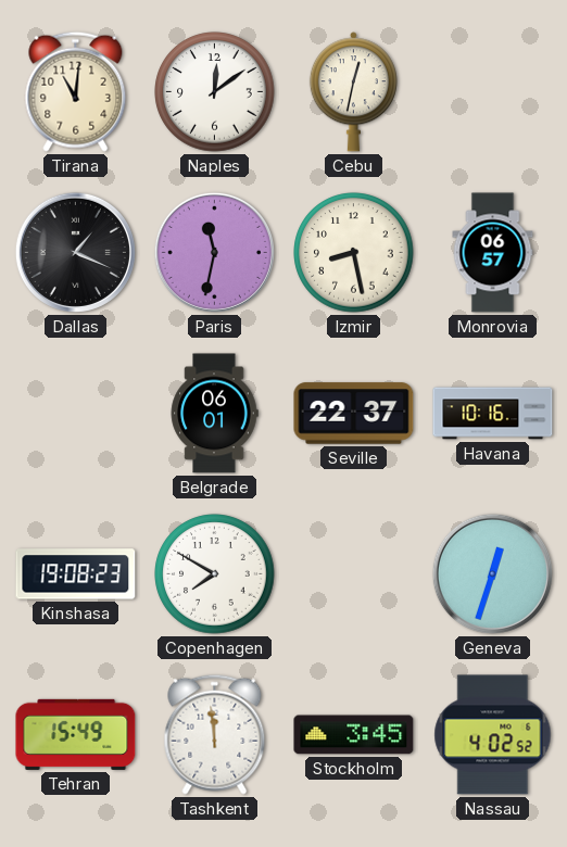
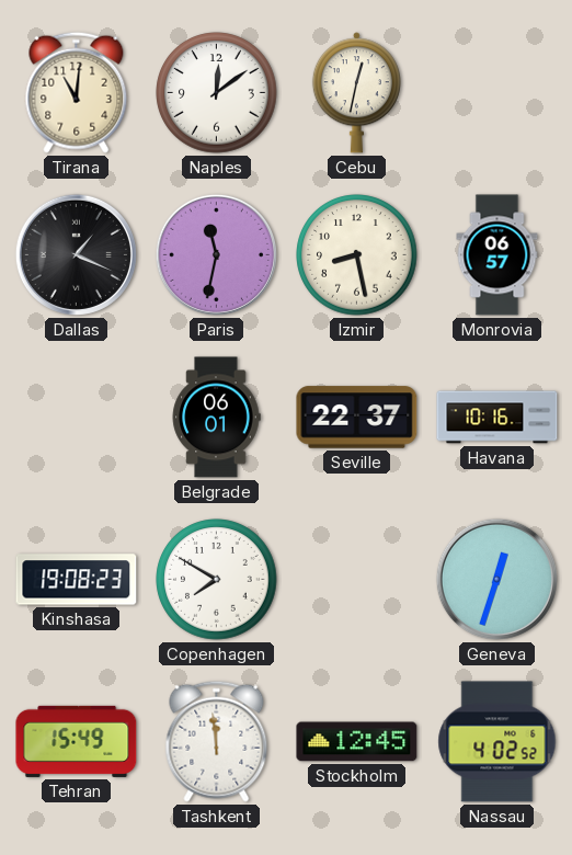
Stockholm: 3:45 -> 12:45 (357, 742)
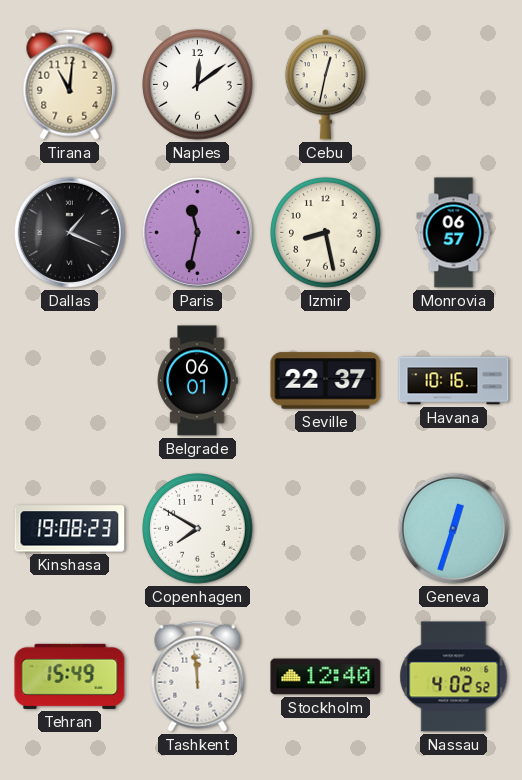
Stockholm: 12:45 -> 12:40 (326, 677)
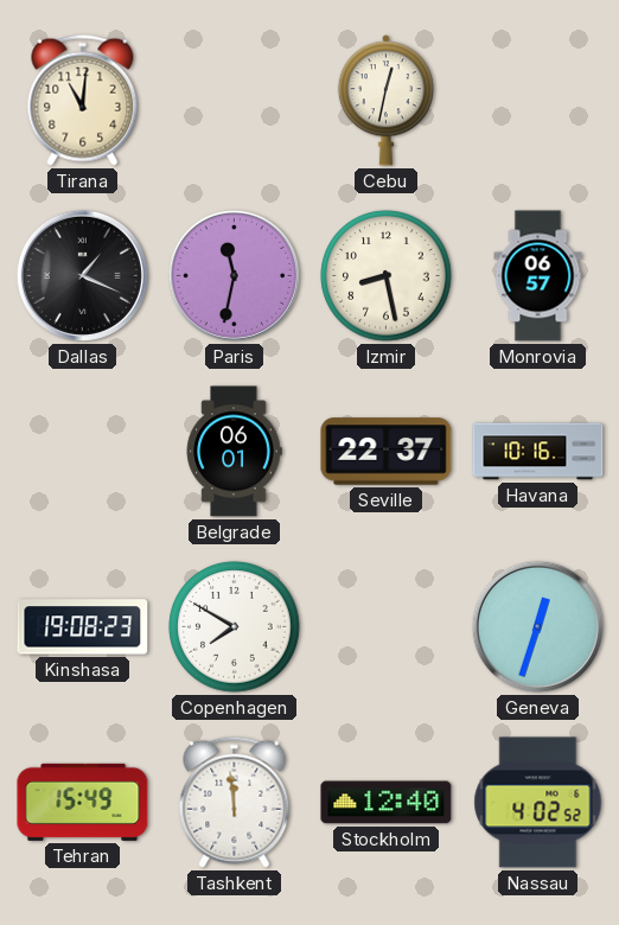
Naples: 12:09 -> none (198, 85)
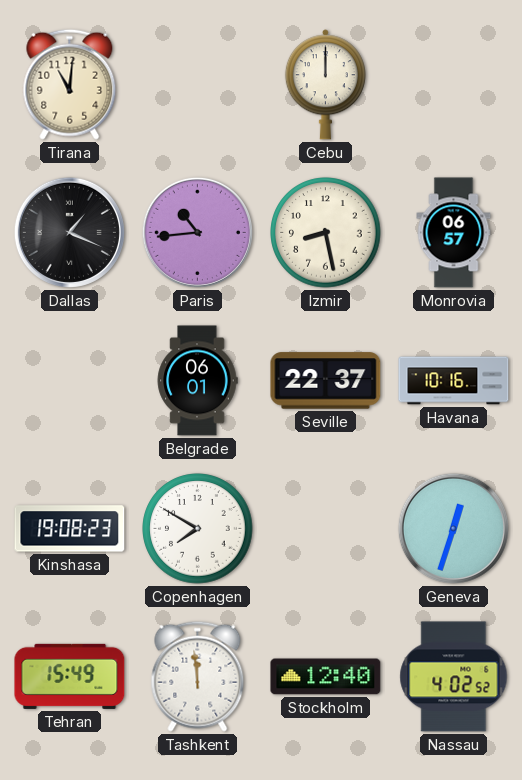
Cebu: 12:32 -> 12:00 (325, 85)
Paris: 11:32 -> 10:44 (197, 232)
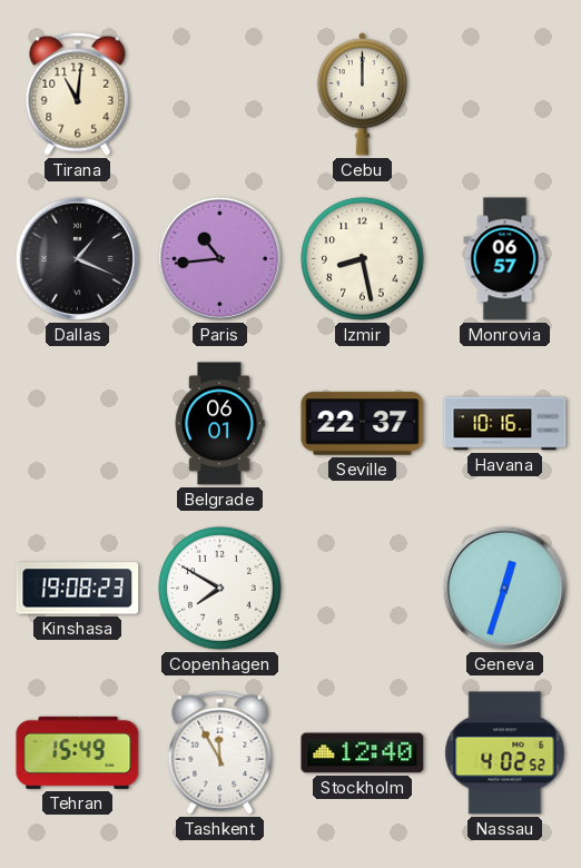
Tashkent: 11:59 -> 11:55 (220, 752)
